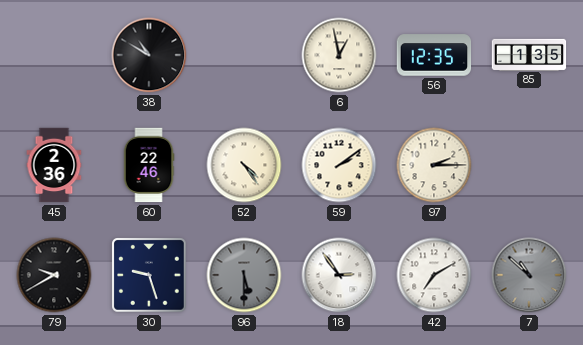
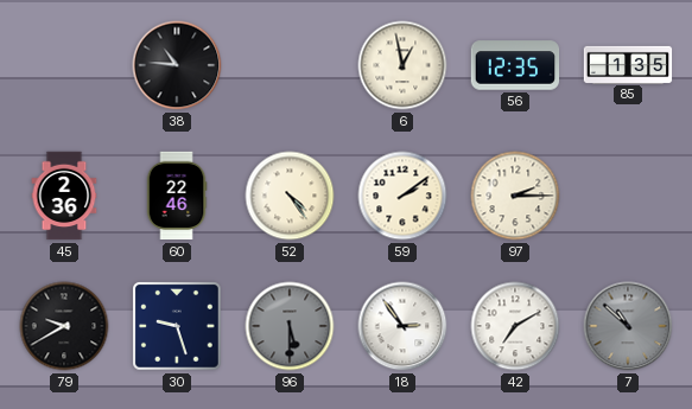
38: 10:50 -> 10:46 (177, 65)
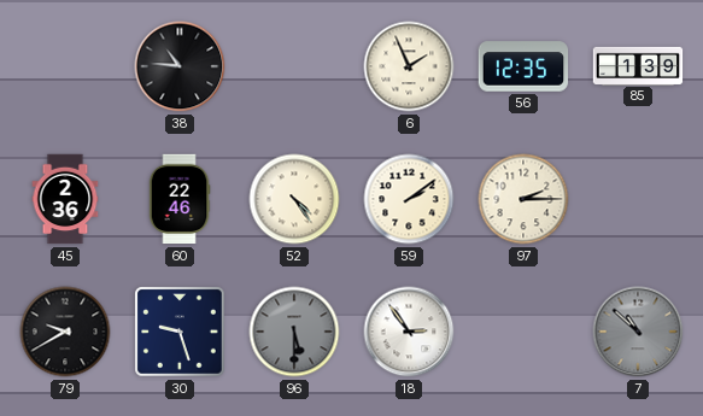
6: 12:58 -> 1:56 (409, 66)
85: 1:35 -> 1:39 (638, 65)
42: 7:10 -> none (515, 326)
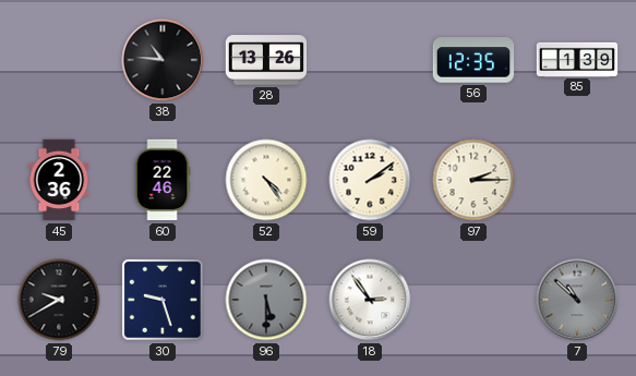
28: none -> 13:26 (266, 60)
6: 1:56 -> none (409, 66)
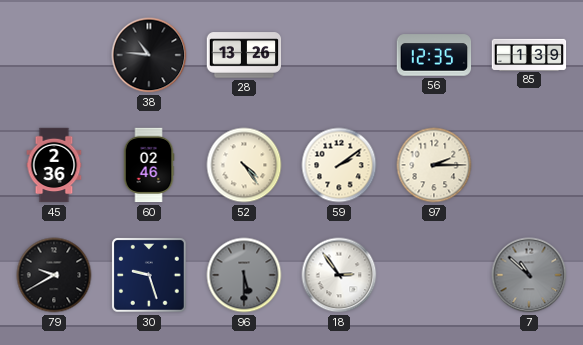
60: 22:46 -> 02:46 (149, 165)
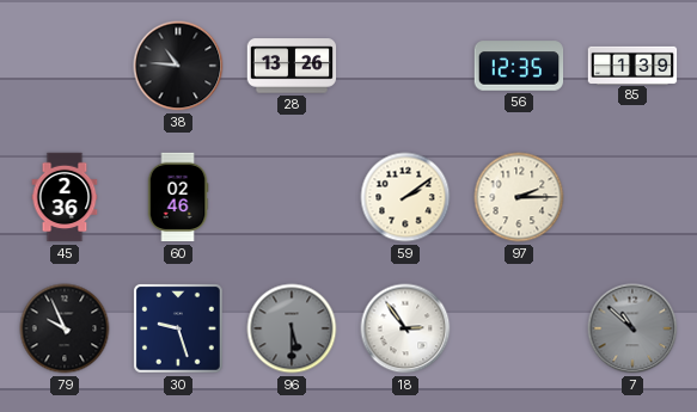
52: 4:24 -> none (244, 165)
79: 9:40 -> 9:56 (65, 328)
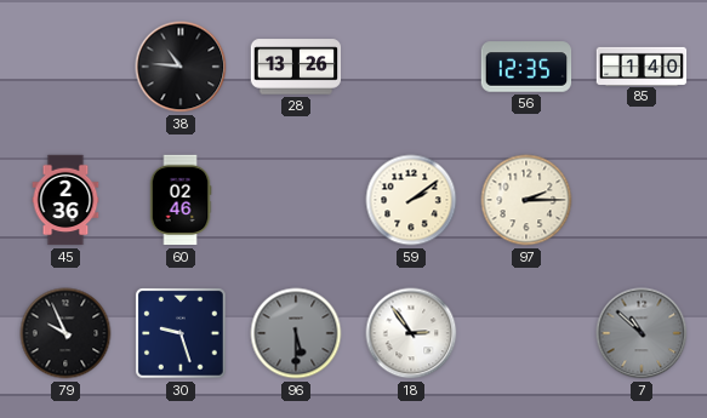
85: 1:39 -> 1:40 (642, 65)
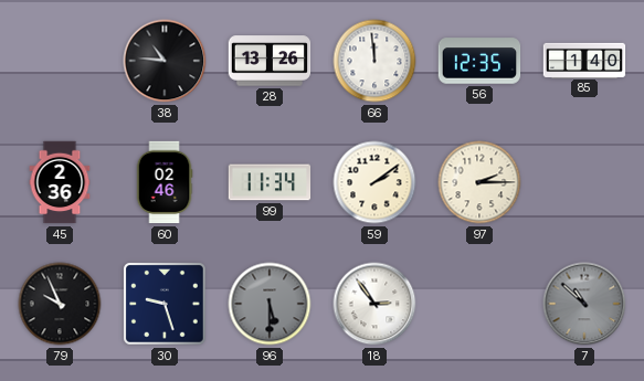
66: none -> 11:59 (374, 61)
99: none -> 11:34 (270, 182)
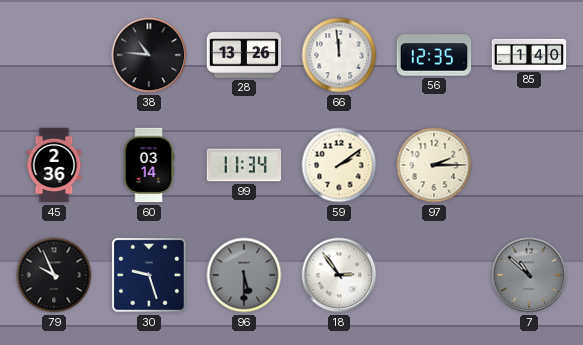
60: 02:46 -> 03:14 (149, 165)
